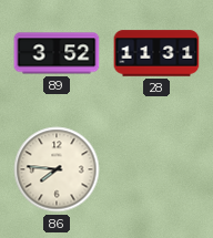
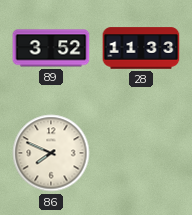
28: 11:31 -> 11:33 (141, 48)
86: 7:46 -> 7:49 (51, 153)
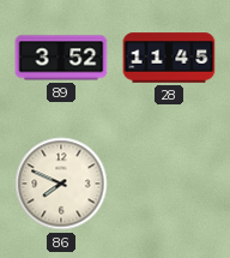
28: 11:33 -> 11:45 (169, 58)
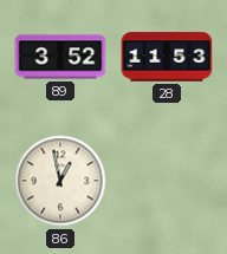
28: 11:45 -> 11:53 (167, 57)
86: 7:49 -> 12:58 (60, 181)
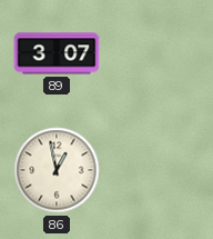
89: 3:52 -> 3:07 (57, 53)
28: 11:53 -> none (167, 57)
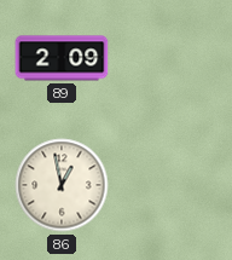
89: 3:07 -> 2:09 (62, 58)
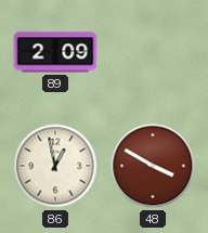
48: none -> 3:50 (153, 166)
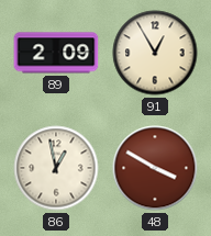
91: none -> 12:55 (155, 53)
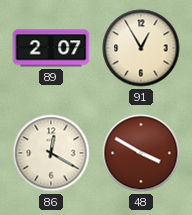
89: 2:09 -> 2:07 (51, 48)
86: 12:58 -> 12:20 (51, 153)
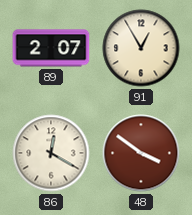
48: 3:50 -> 3:51 (141, 153)
